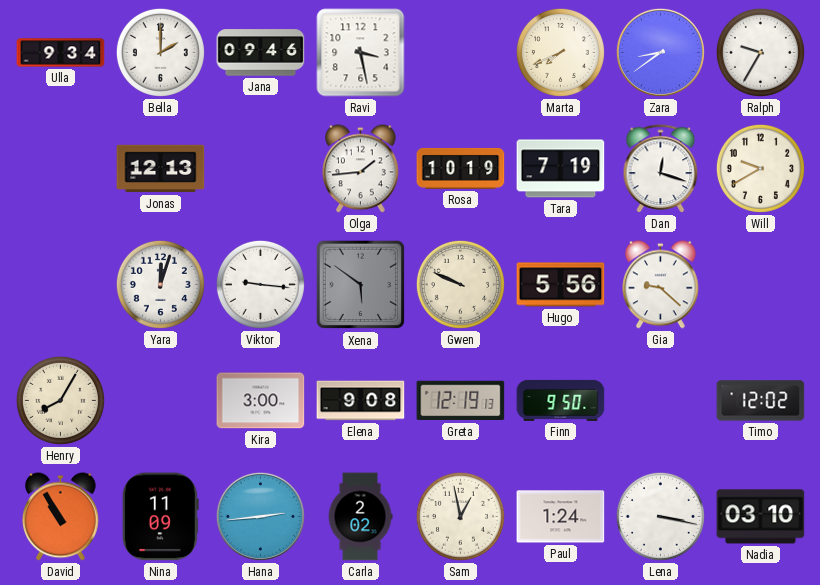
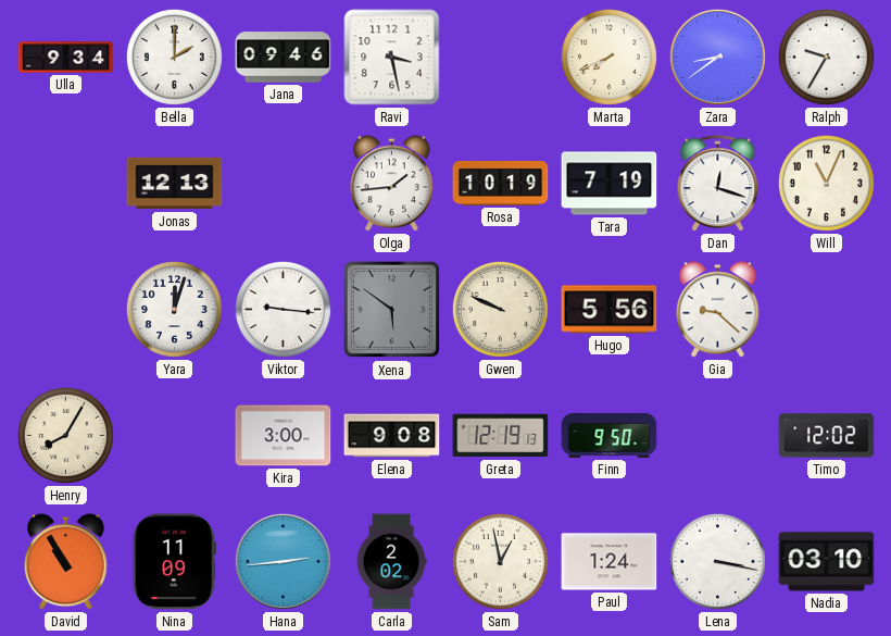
Will: 9:40 -> 11:04 (826, 183)
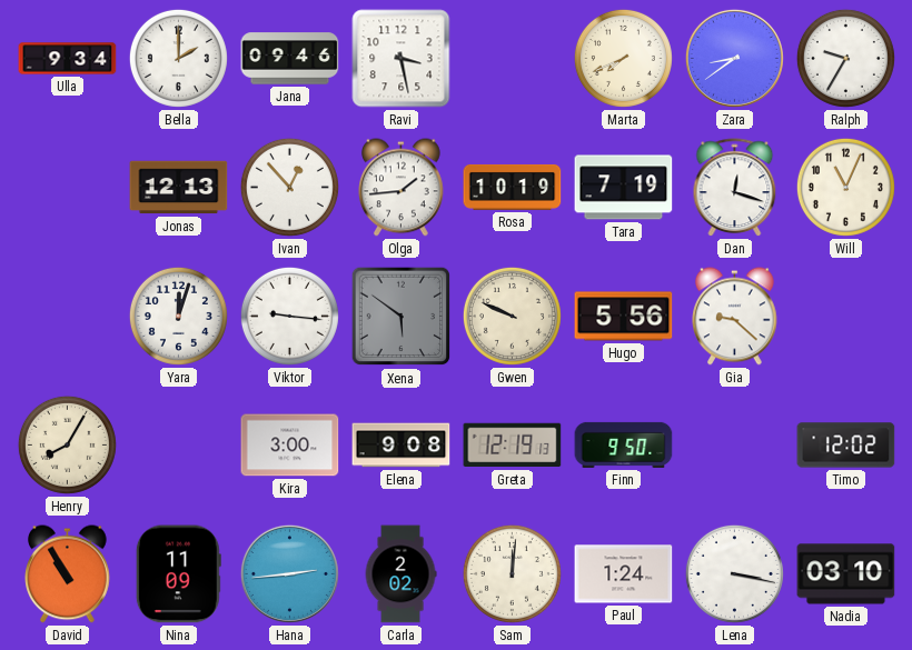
Ivan: none -> 12:53 (289, 187)
Sam: 12:58 -> 12:01 (512, 573)
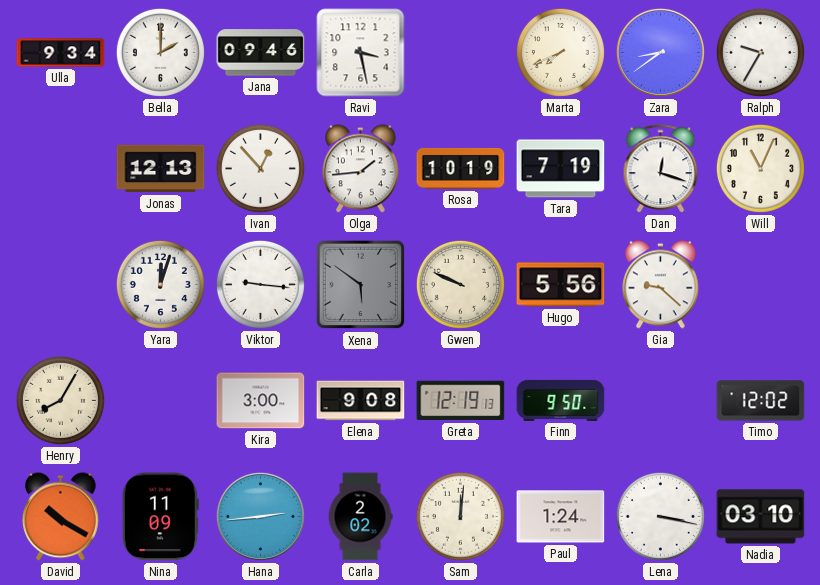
David: 10:55 -> 10:20 (61, 517)
